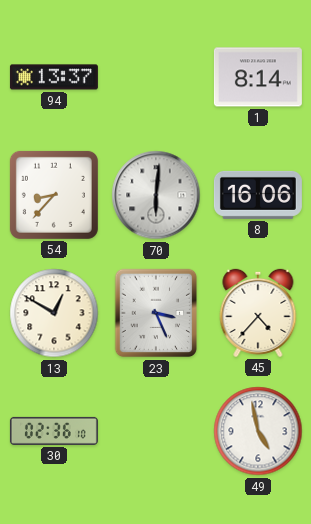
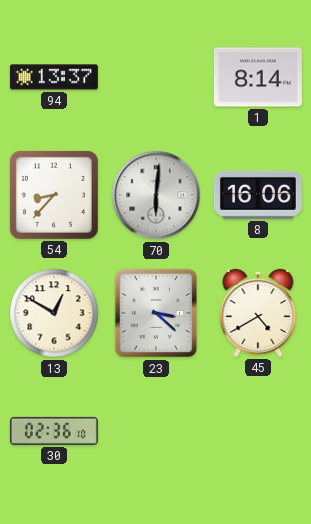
23: 3:26 -> 3:22 (156, 313)
45: 4:37 -> 4:40 (258, 313)
49: 4:58 -> none (258, 431)
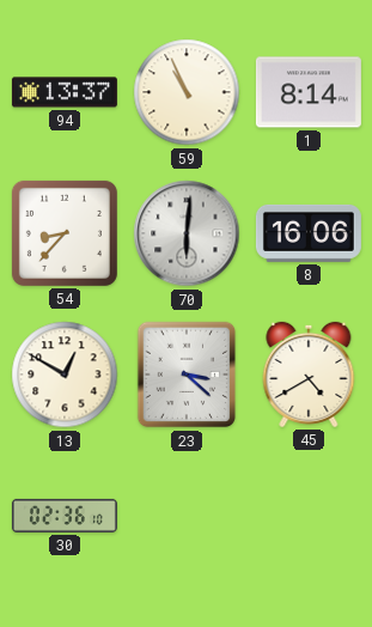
59: none -> 10:56 (187, 92)
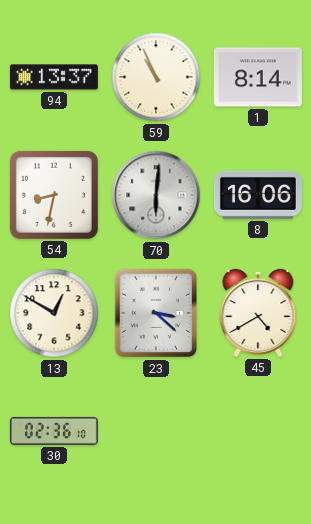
54: 8:37 -> 8:32 (54, 195)
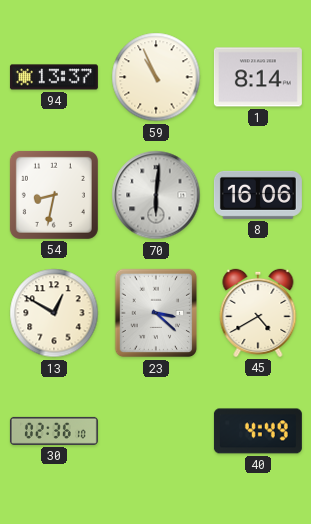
40: none -> 4:49 (258, 431)
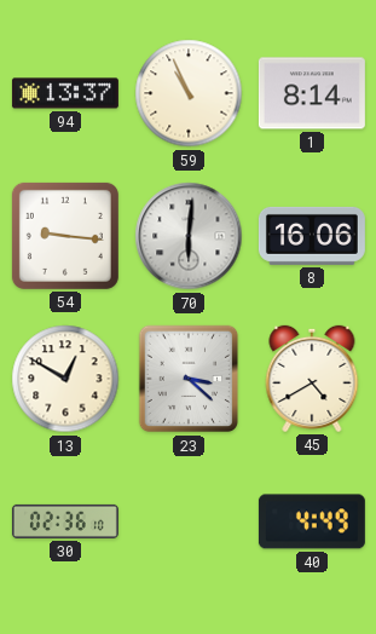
54: 8:32 -> 9:16 (65, 236)
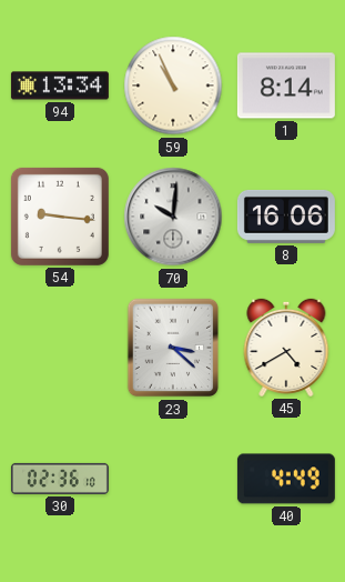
94: 13:37 -> 13:34 (60, 86)
70: 6:01 -> 10:01 (173, 217)
13: 12:50 -> none (65, 379)
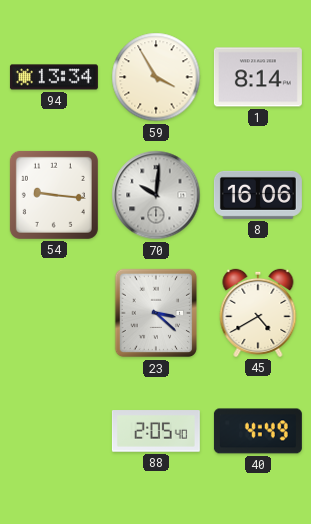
59: 10:56 -> 3:55 (156, 77)
30: 02:36 -> none (60, 479)
88: none -> 2:05 (156, 431)
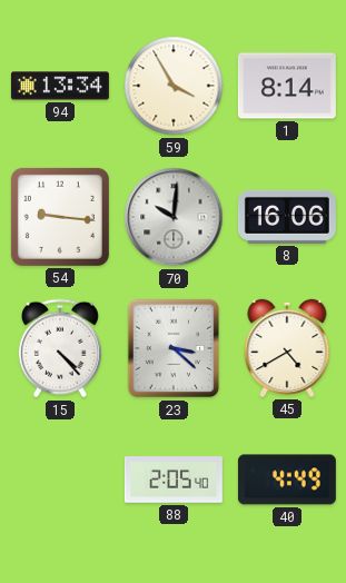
15: none -> 4:23 (60, 348)
